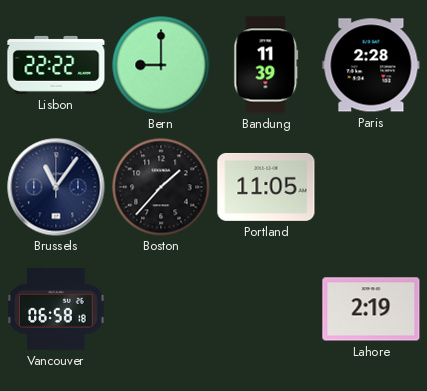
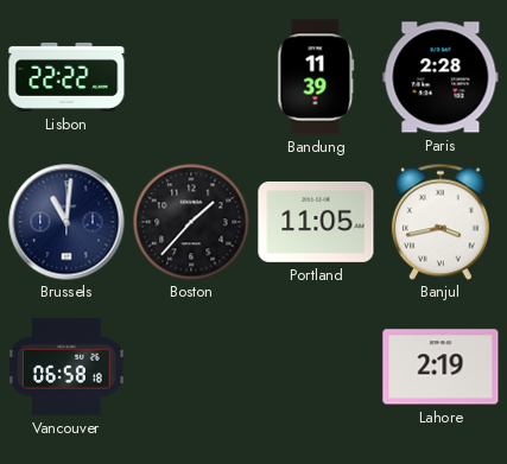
Bern: 9:00 -> none (161, 65)
Brussels: 11:06 -> 11:01 (66, 222)
Banjul: none -> 3:43 (441, 222)
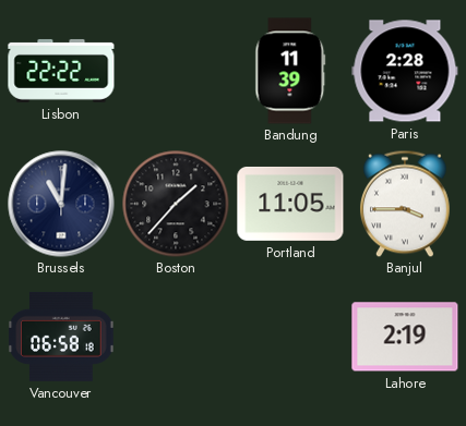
Banjul: 3:43 -> 3:45 (405, 204)
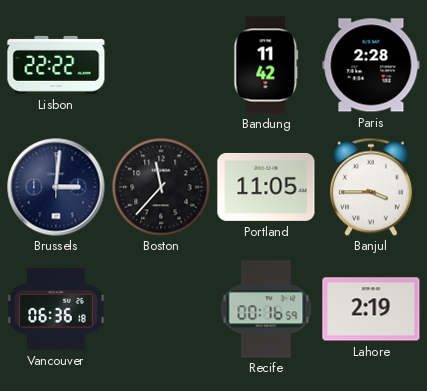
Bandung: 11:39 -> 11:42 (266, 65)
Brussels: 11:01 -> 3:01 (56, 187)
Boston: 1:37 -> 11:37 (161, 187)
Vancouver: 06:58 -> 06:36 (56, 309)
Recife: none -> 00:16 (266, 309)
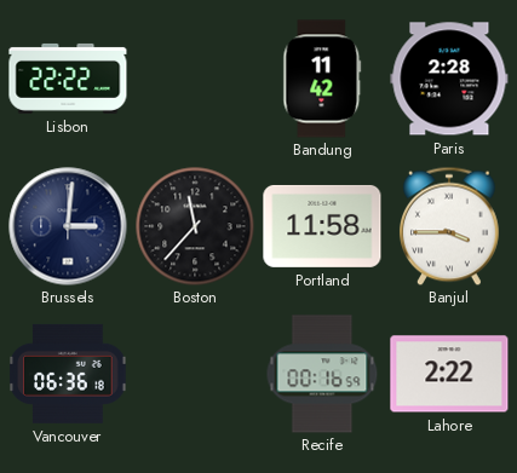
Portland: 11:05 -> 11:58 (322, 226)
Lahore: 2:19 -> 2:22 (449, 374)
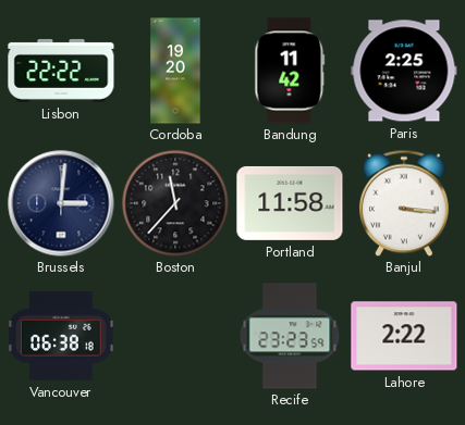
Cordoba: none -> 19:20 (175, 71)
Paris: 2:28 -> 2:25 (404, 71)
Banjul: 3:45 -> 3:16 (404, 203)
Vancouver: 06:36 -> 06:38 (61, 336)
Recife: 00:16 -> 23:23 (290, 336)
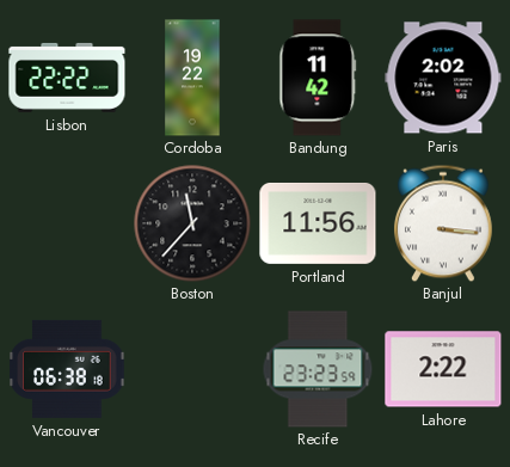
Cordoba: 19:20 -> 19:22 (192, 78)
Paris: 2:25 -> 2:02 (443, 78)
Brussels: 3:01 -> none (61, 203)
Portland: 11:58 -> 11:56 (318, 223)
